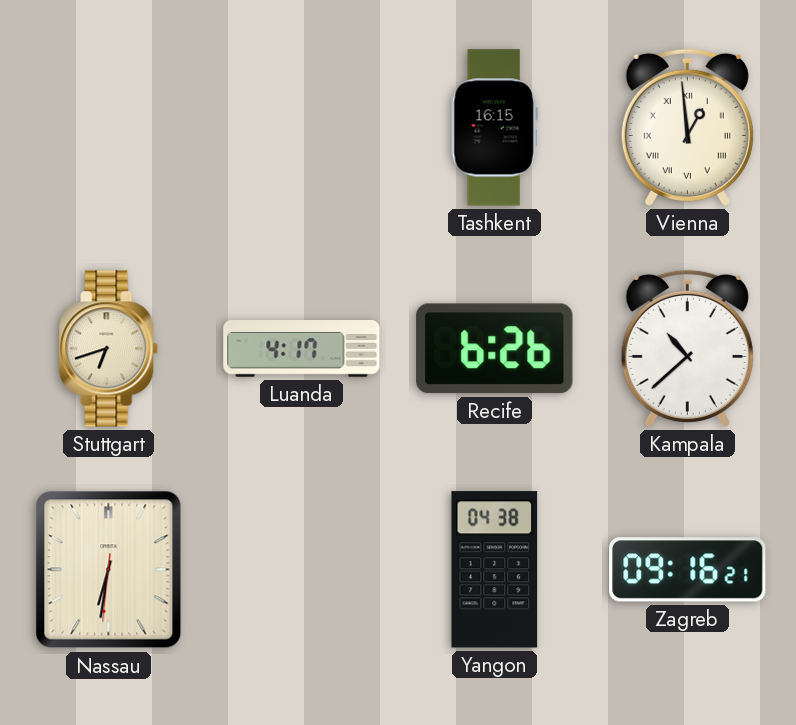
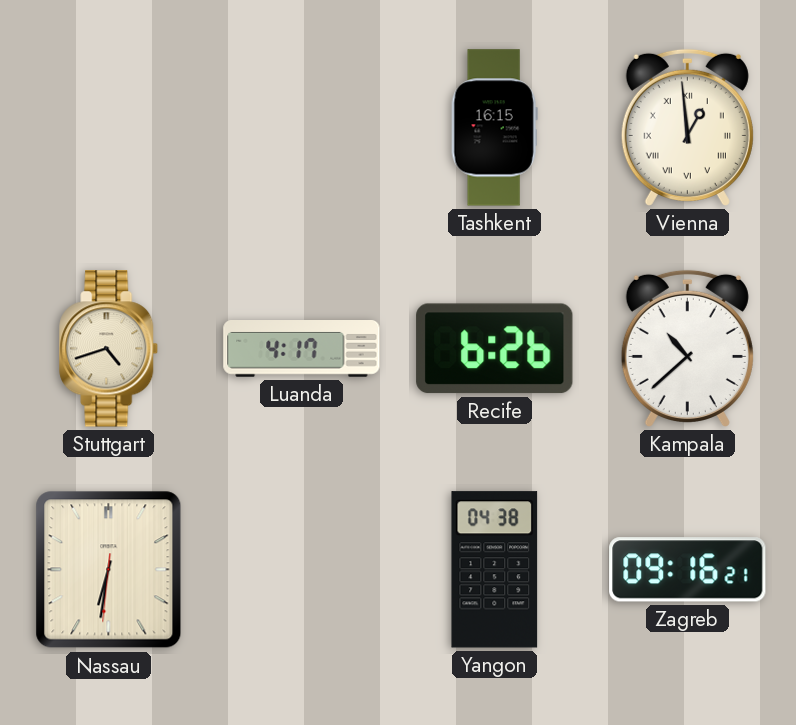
Stuttgart: 6:42 -> 4:42 (109, 349)
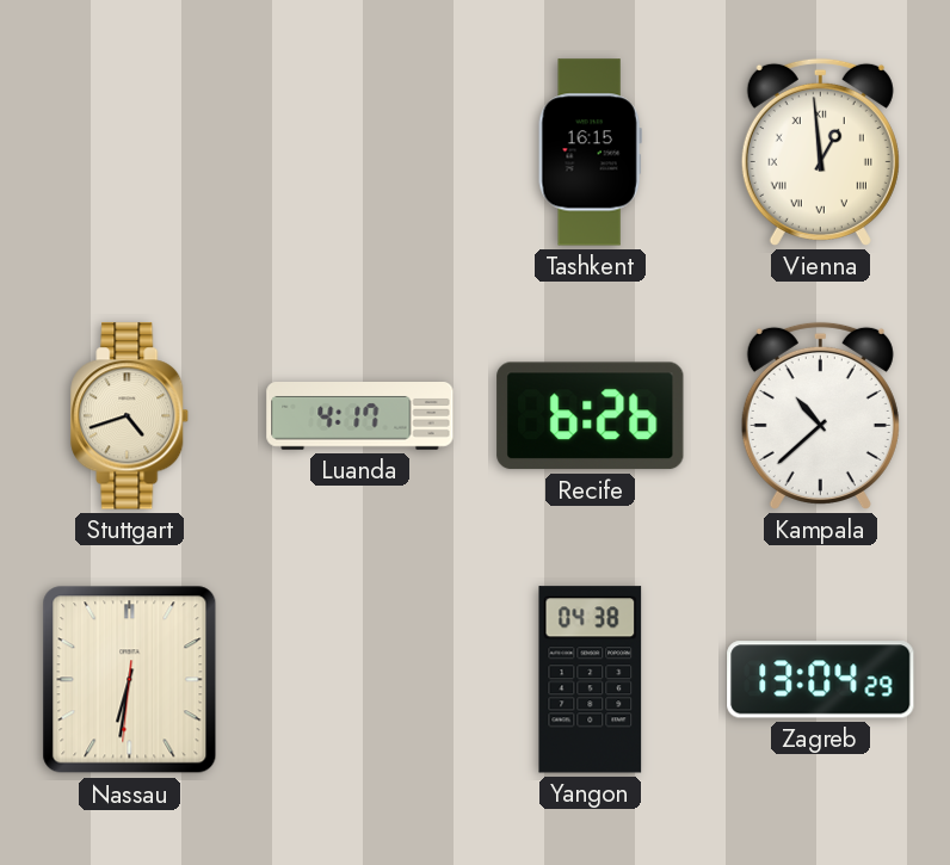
Zagreb: 09:16 -> 13:04 (821, 680)
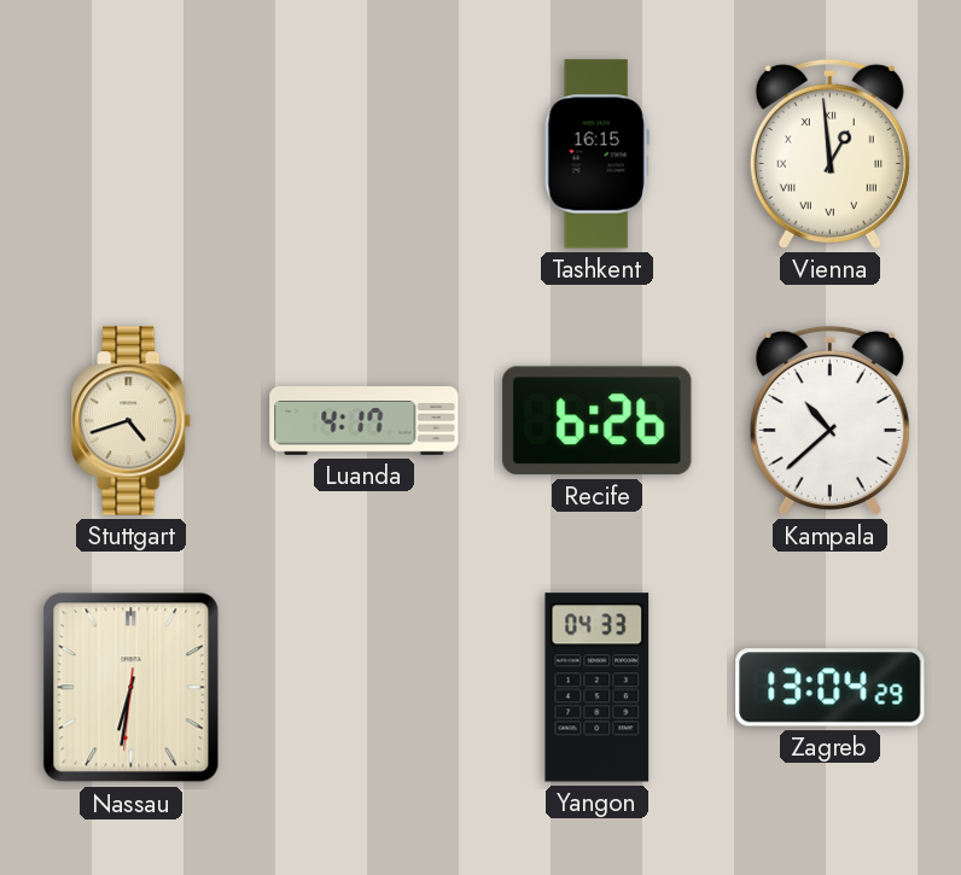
Yangon: 04:38 -> 04:33 (598, 688)
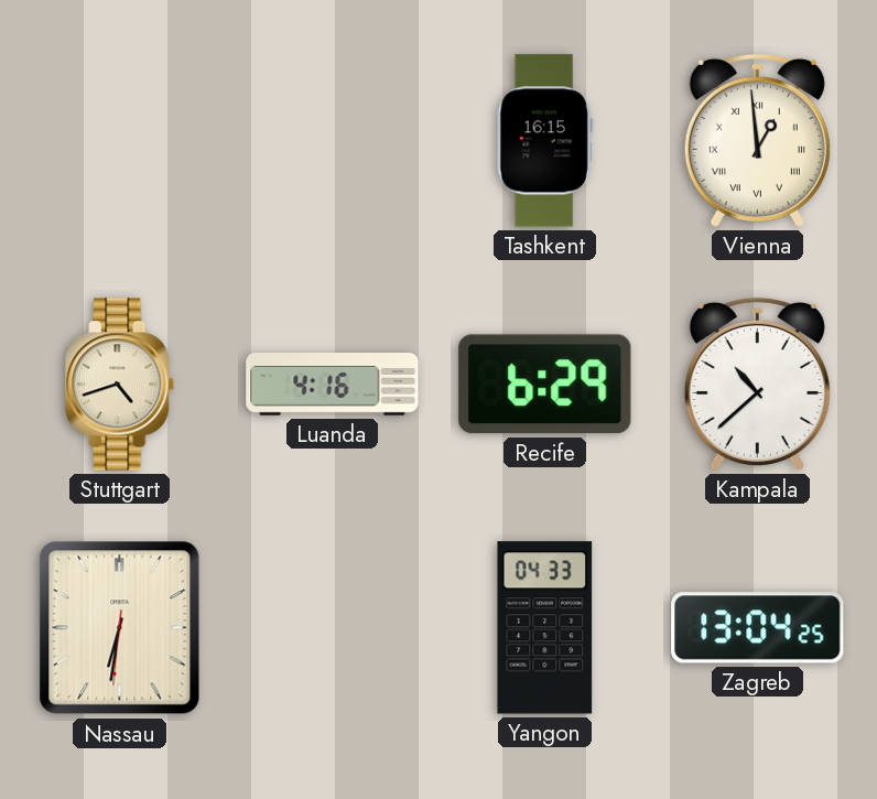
Luanda: 4:17 -> 4:16 (333, 385)
Recife: 6:26 -> 6:29 (545, 385)
Zagreb: 13:04:29 -> 13:04:25 (758, 628)
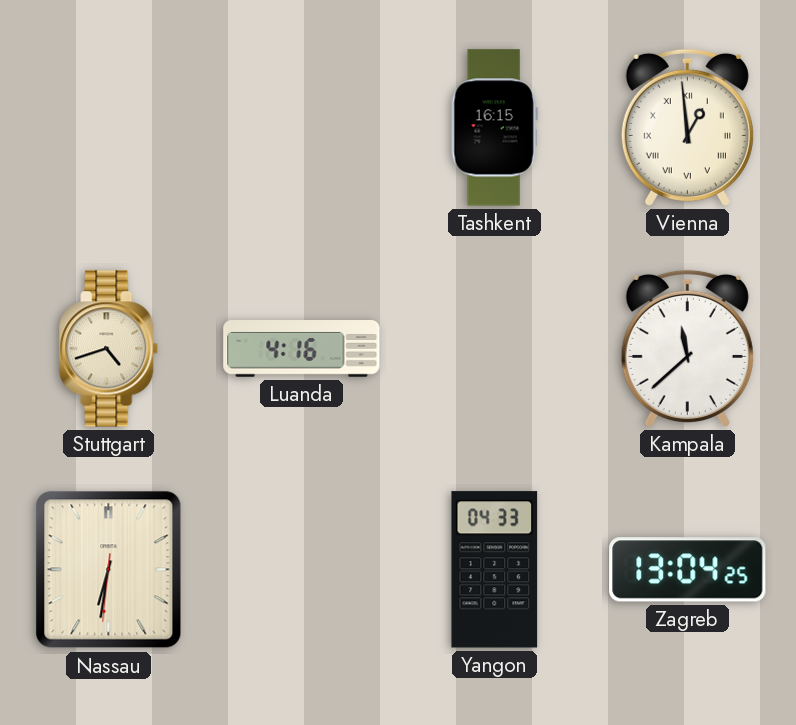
Recife: 6:29 -> none (545, 385)
Kampala: 10:38 -> 11:38 (687, 348)
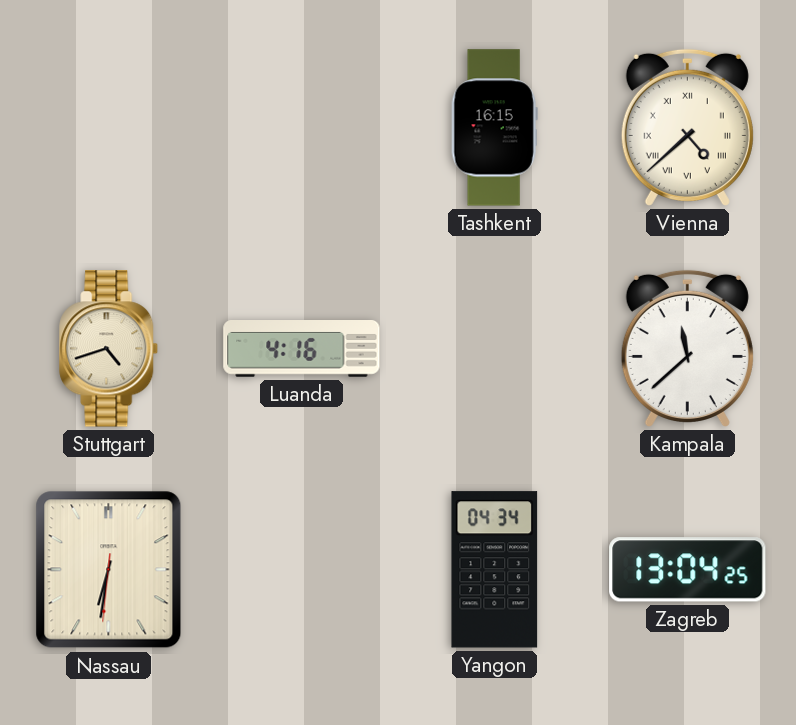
Vienna: 12:59 -> 4:38 (687, 127)
Yangon: 04:33 -> 04:34 (495, 570)
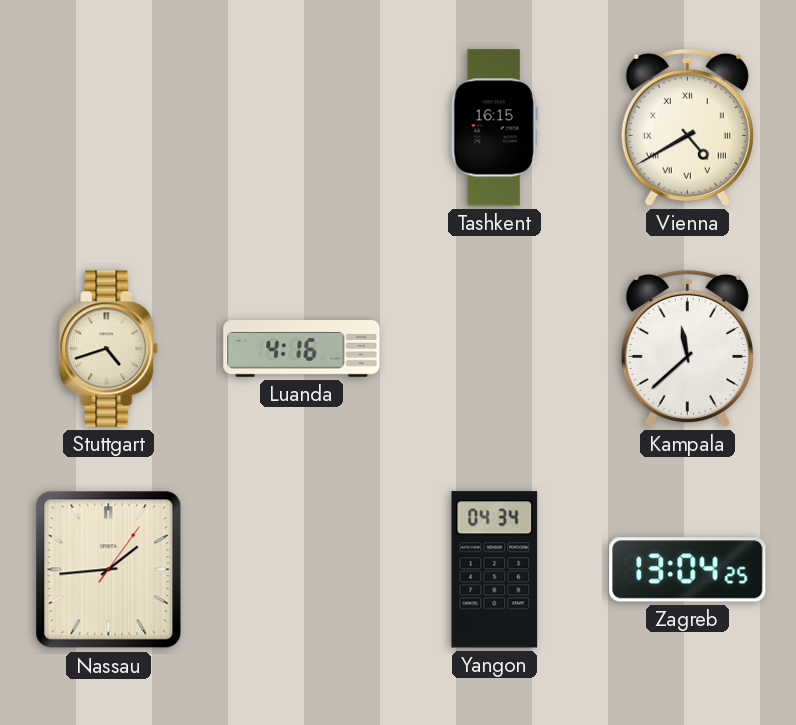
Vienna: 4:38 -> 4:40 (687, 127)
Nassau: 6:31 -> 1:44 (109, 570)
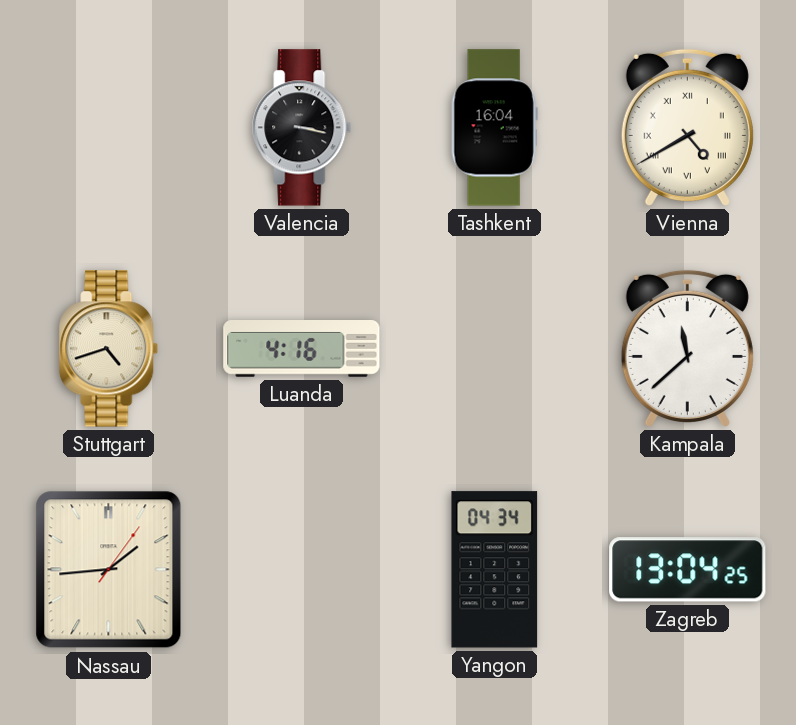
Valencia: none -> 3:17 (302, 128)
Tashkent: 16:15 -> 16:04 (494, 128)
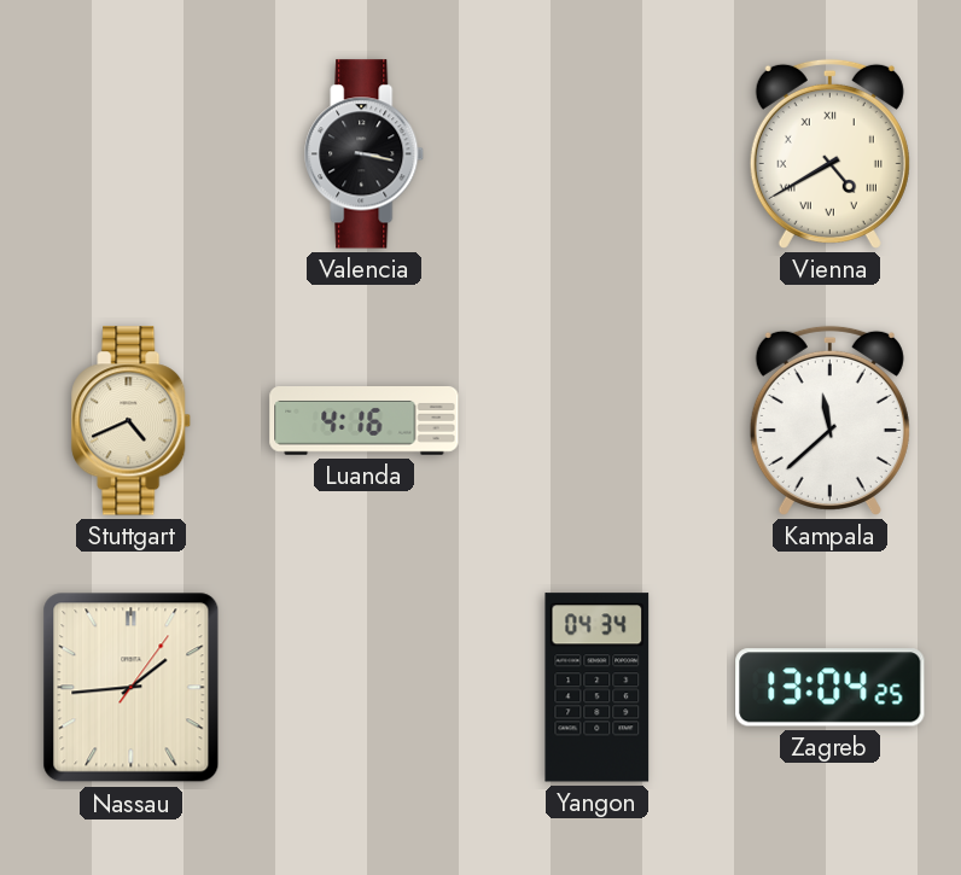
Tashkent: 16:04 -> none (494, 128)
Stuttgart: 4:42 -> 4:41 (132, 421)
